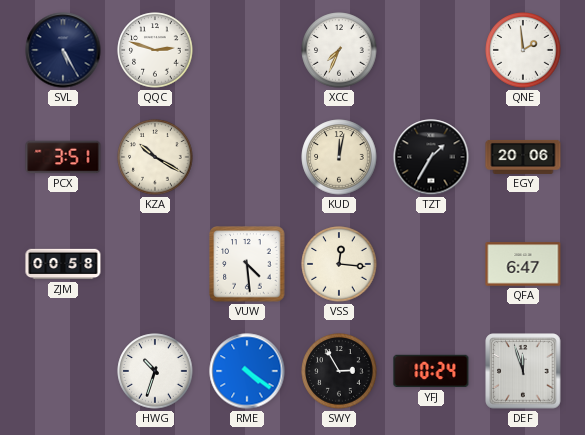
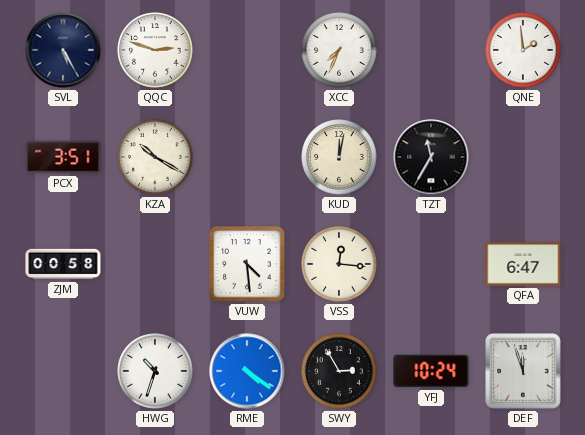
TZT: 1:35 -> 11:35 (431, 157)
EGY: 20:06 -> none (523, 157)
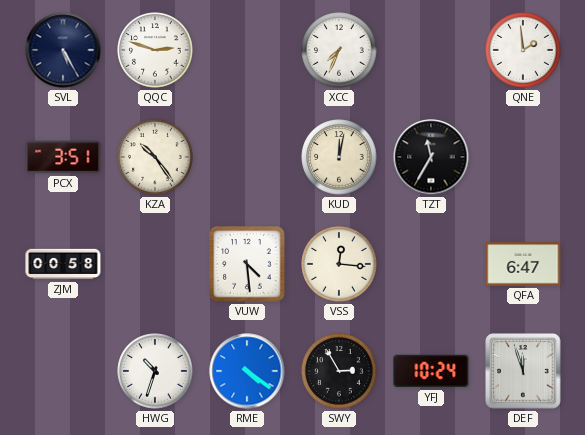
KZA: 10:20 -> 10:24 (155, 157)
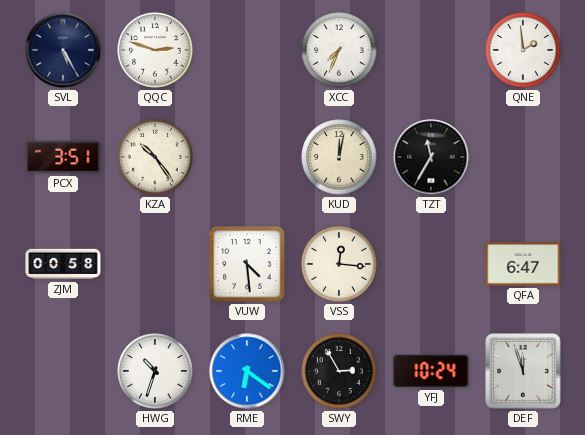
RME: 4:21 -> 6:21 (247, 371)
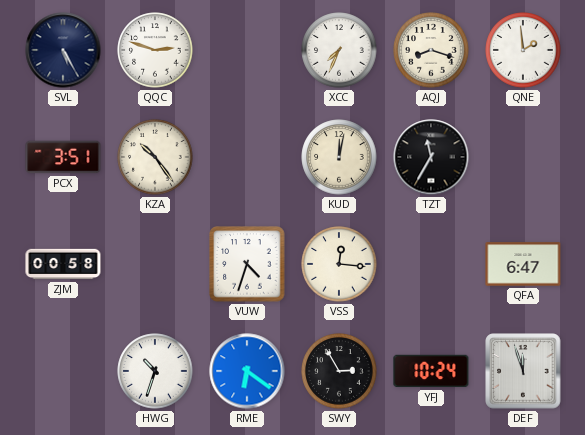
AQJ: none -> 8:18 (431, 50)
VUW: 4:29 -> 4:33 (247, 264)
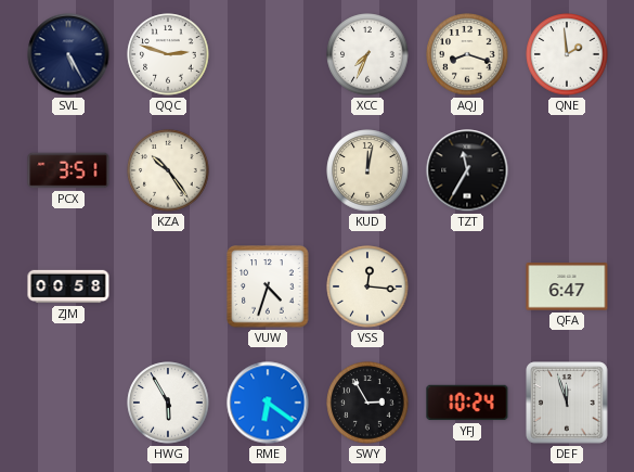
HWG: 10:33 -> 5:55 (168, 403)
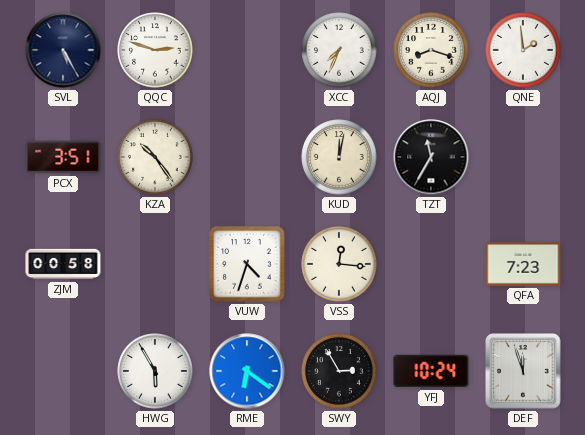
QFA: 6:47 -> 7:23 (523, 264)
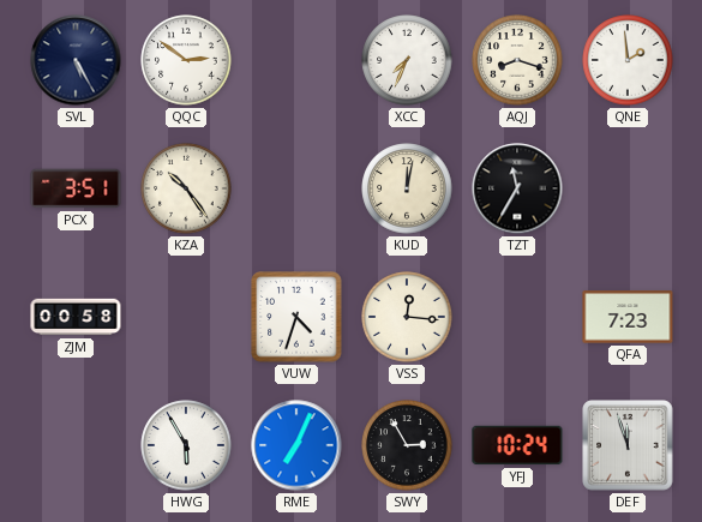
QQC: 2:48 -> 2:51 (186, 60)
RME: 6:21 -> 7:04 (296, 445)
